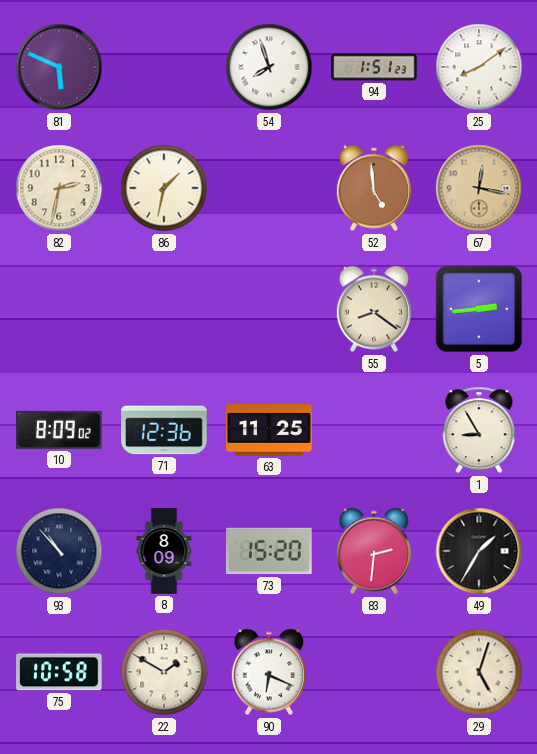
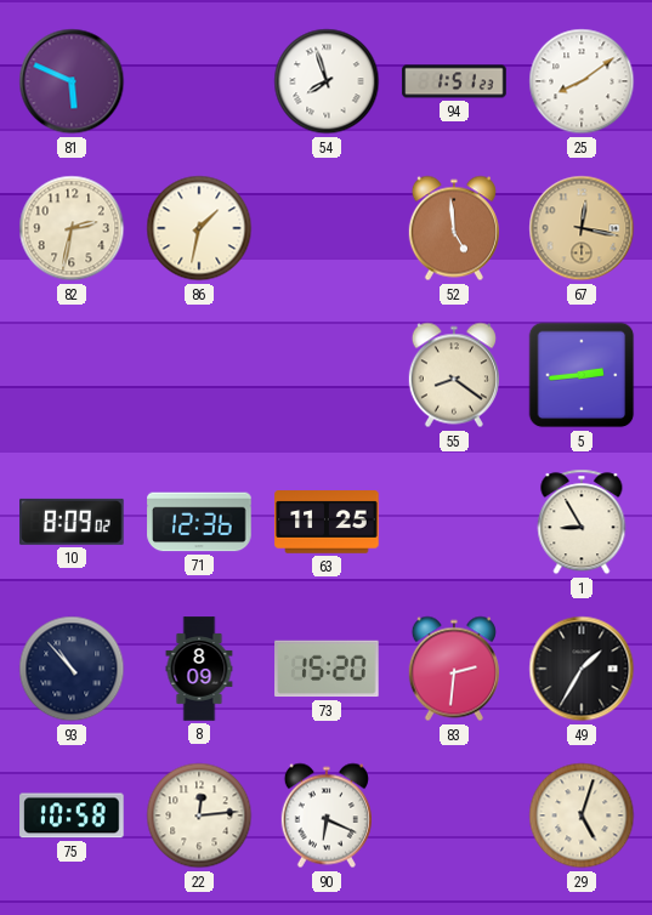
22: 1:50 -> 12:14 (199, 815)
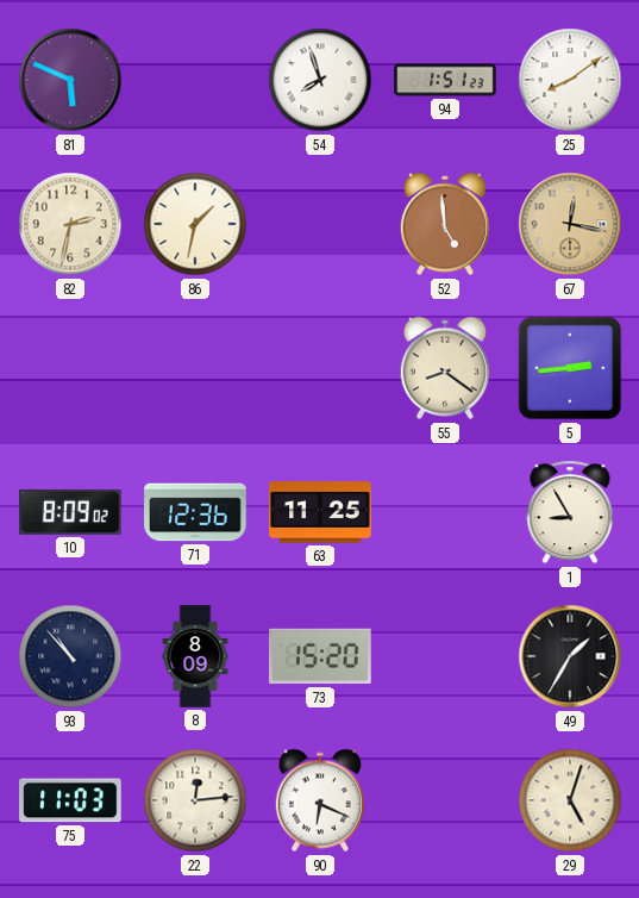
83: 2:31 -> none (454, 669)
75: 10:58 -> 11:03 (70, 800)
